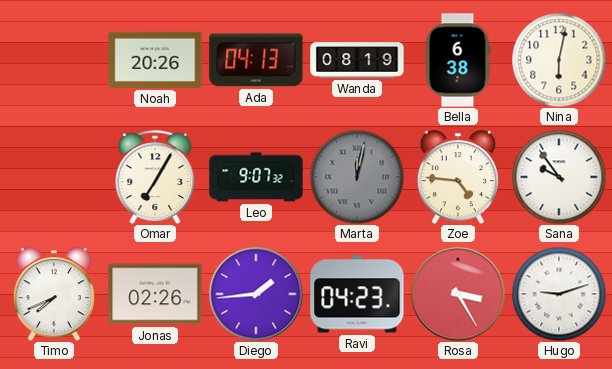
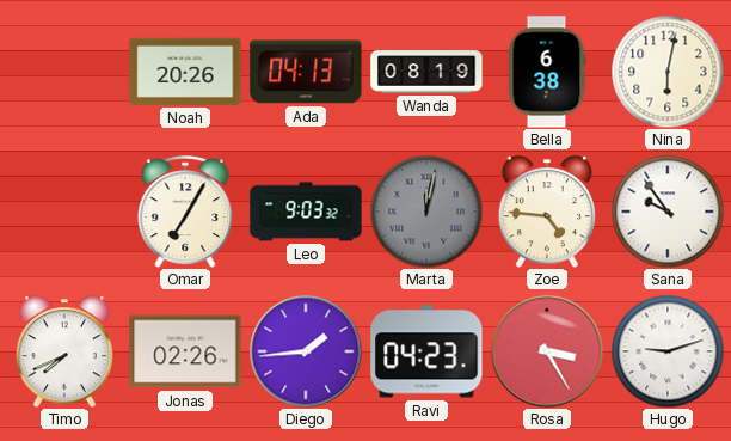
Leo: 9:07 -> 9:03 (306, 212)
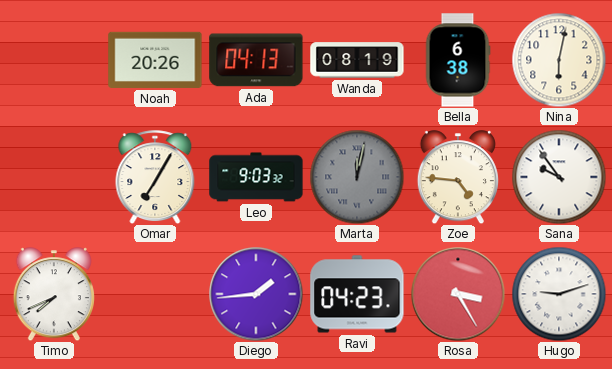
Jonas: 02:26 -> none (185, 351)
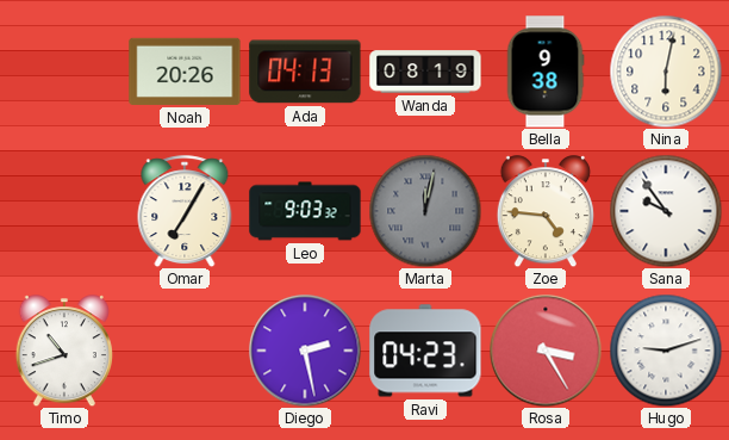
Bella: 6:38 -> 9:38 (546, 72)
Timo: 7:41 -> 10:42 (64, 351)
Diego: 1:44 -> 2:28 (305, 351)
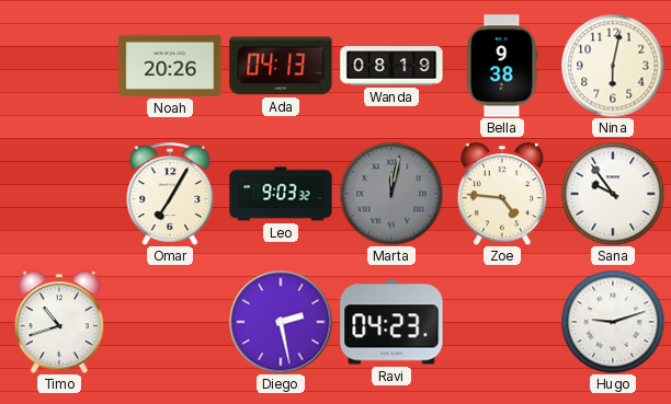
Rosa: 3:25 -> none (546, 351)
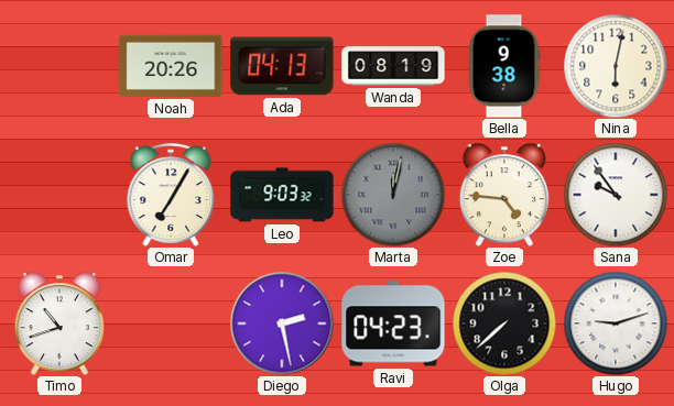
Olga: none -> 7:38 (504, 323)
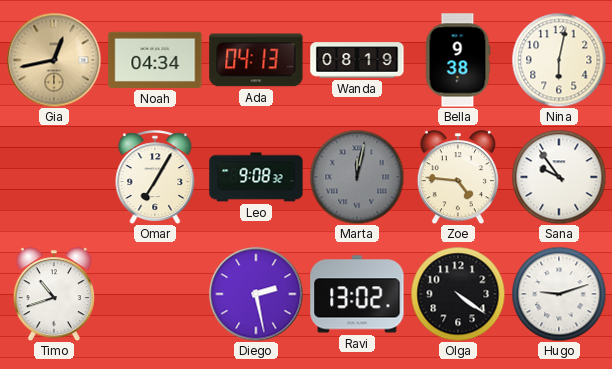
Gia: none -> 12:43 (54, 60)
Noah: 20:26 -> 04:34 (155, 60)
Leo: 9:03 -> 9:08 (256, 177)
Ravi: 04:23 -> 13:02 (357, 294)
Olga: 7:38 -> 4:21 (458, 294)
